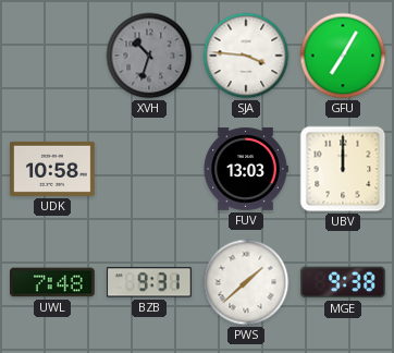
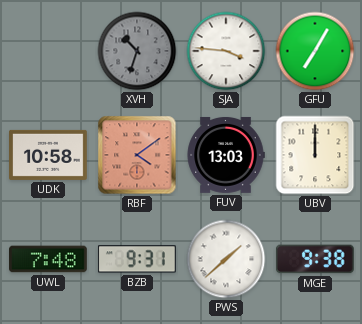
RBF: none -> 4:09 (137, 155)
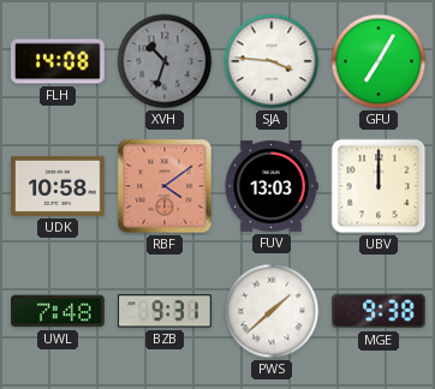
FLH: none -> 14:08 (59, 61)
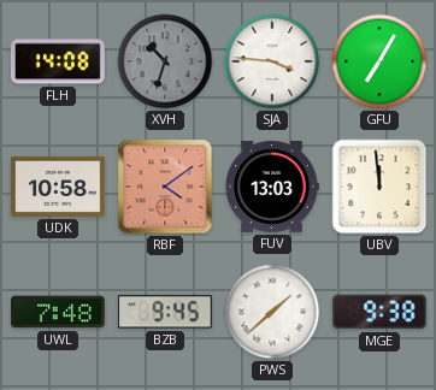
UBV: 12:00 -> 11:59 (379, 187)
BZB: 9:31 -> 9:45 (165, 312)
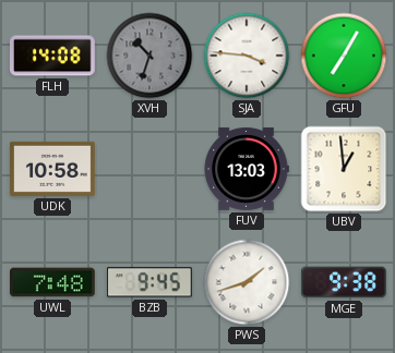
RBF: 4:09 -> none (165, 187)
UBV: 11:59 -> 12:59 (344, 169)
PWS: 1:38 -> 1:42 (247, 282)
